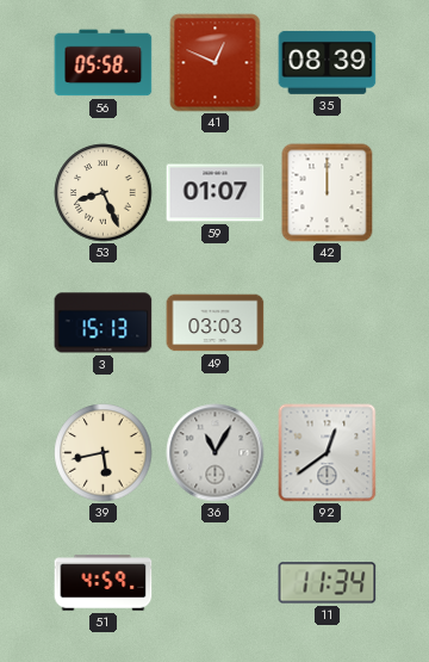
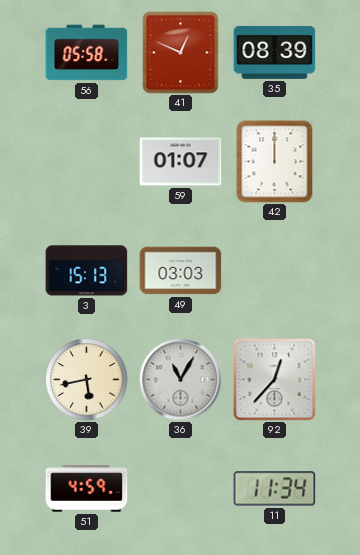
53: 8:26 -> none (104, 193)
92: 12:39 -> 12:37 (275, 380)
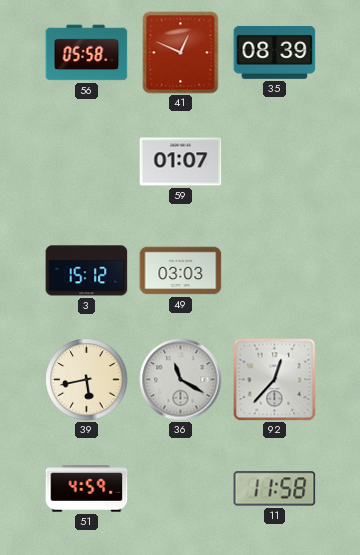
42: 12:00 -> none (275, 162)
3: 15:13 -> 15:12 (87, 271)
36: 11:05 -> 11:20 (181, 380)
11: 11:34 -> 11:58 (275, 489)
